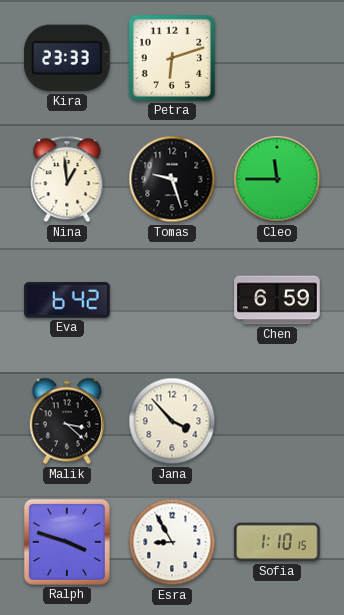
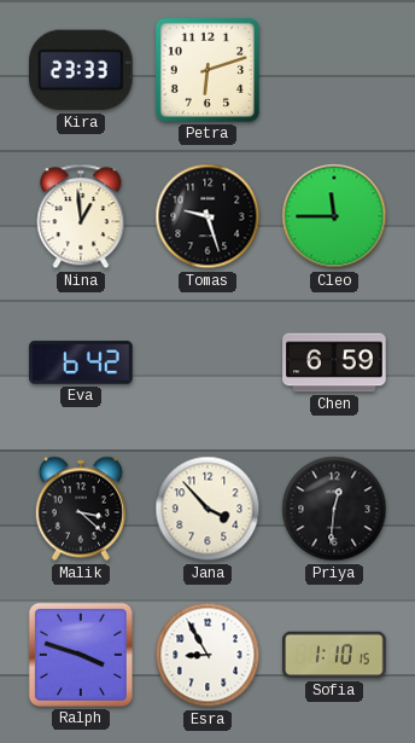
Priya: none -> 12:31 (334, 509)
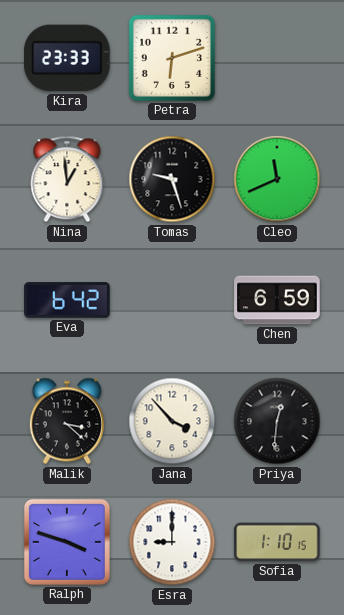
Cleo: 11:45 -> 11:41 (277, 179)
Esra: 8:55 -> 9:00 (172, 542)
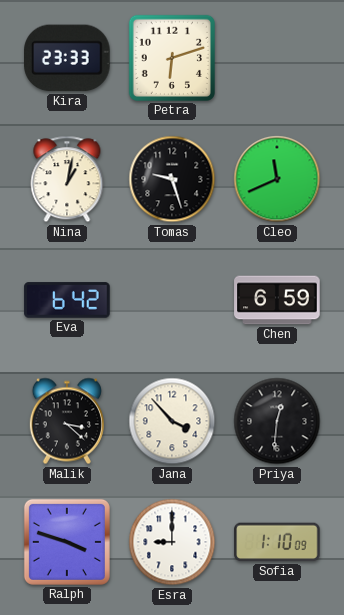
Nina: 12:59 -> 1:02 (67, 179)
Sofia: 1:10:15 -> 1:10:09 (277, 542)
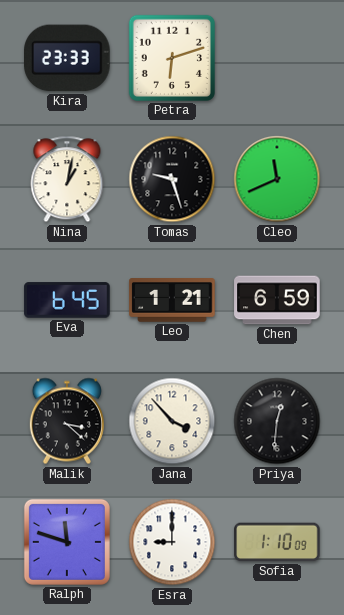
Eva: 6:42 -> 6:45 (67, 300)
Leo: none -> 1:21 (172, 300)
Ralph: 3:48 -> 11:48 (67, 542)
